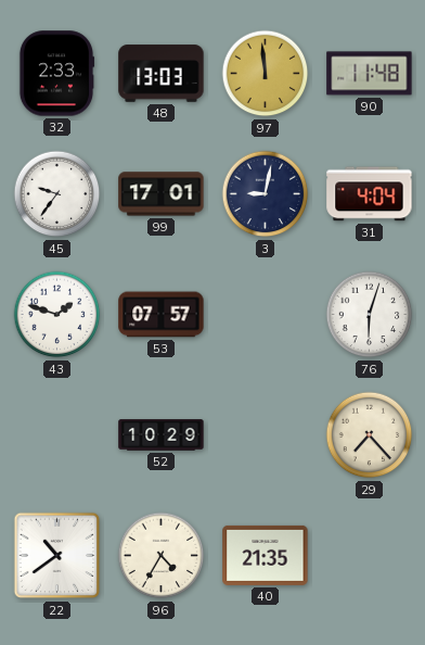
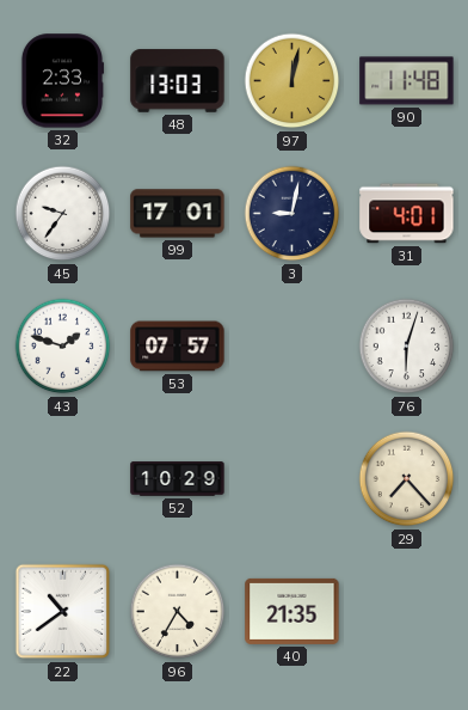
97: 11:59 -> 12:02 (292, 81)
31: 4:04 -> 4:01 (407, 214)
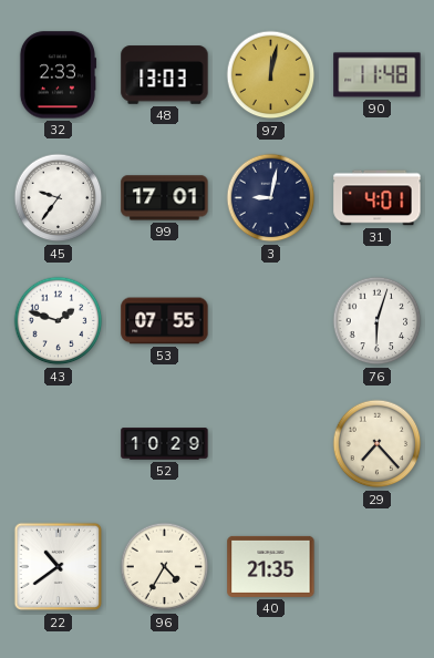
53: 07:57 -> 07:55 (165, 321)
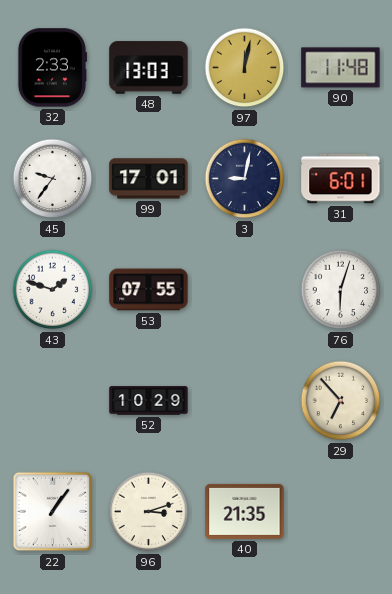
31: 4:01 -> 6:01 (341, 179)
29: 7:23 -> 6:53 (341, 401)
22: 10:39 -> 1:06 (53, 512)
96: 4:35 -> 3:12 (149, 512)
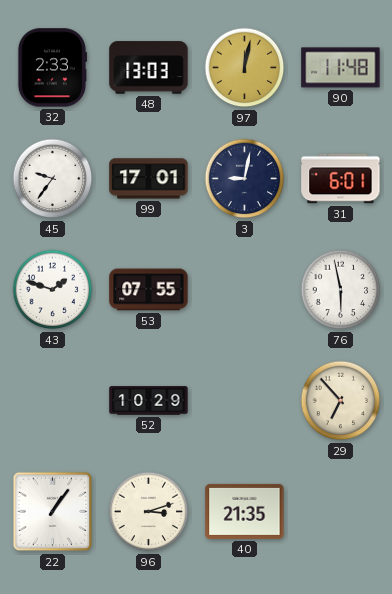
76: 6:03 -> 5:58 (341, 290)
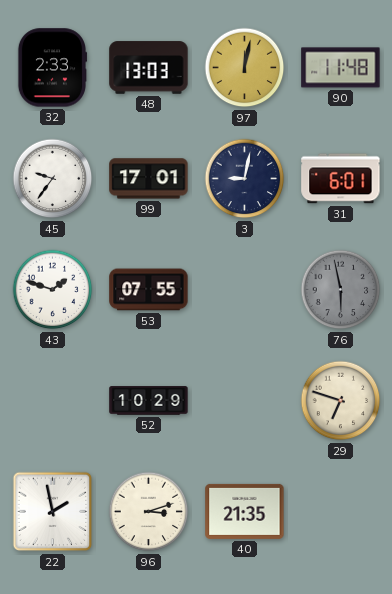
76 dial: white -> grey (341, 290)
29: 6:53 -> 6:48 (341, 401)
22: 1:06 -> 1:58 (53, 512)
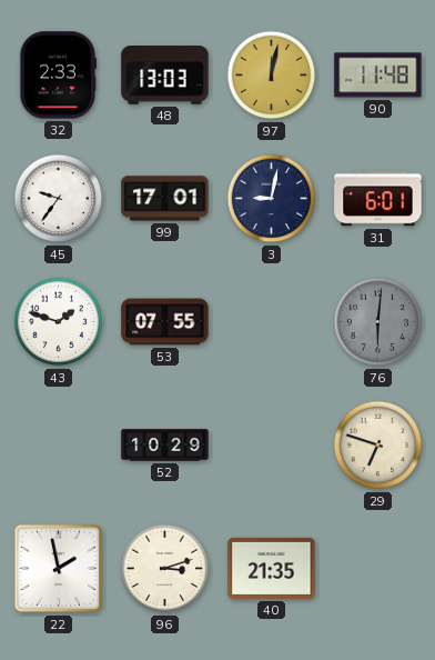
76: 5:58 -> 6:01 (378, 322)
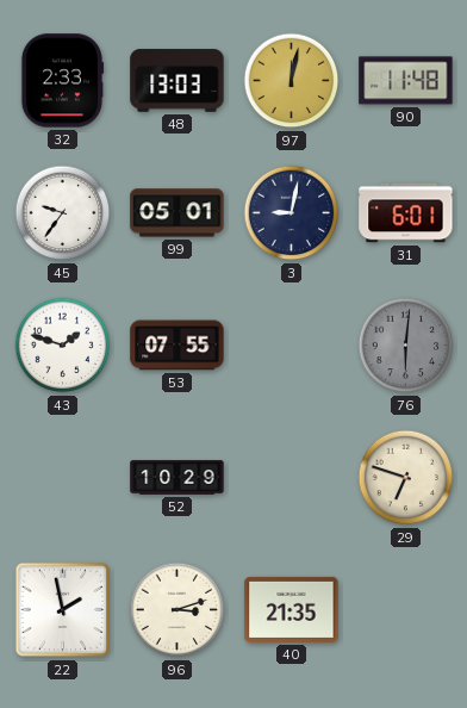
99: 17:01 -> 05:01 (178, 213)
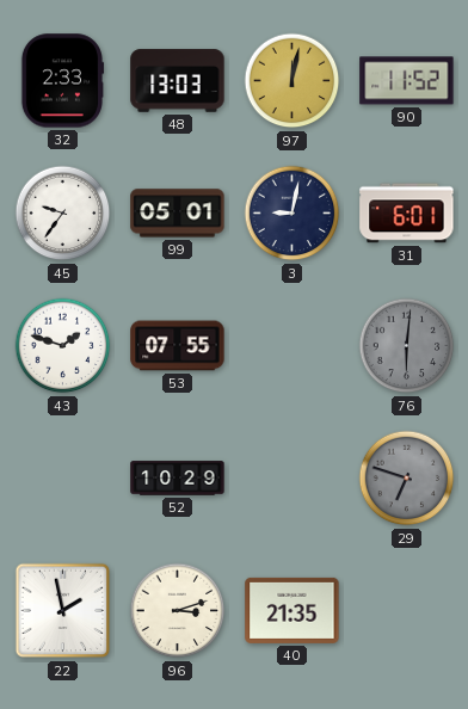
90: 11:48 -> 11:52 (407, 81)
29 dial: cream -> grey (407, 479)
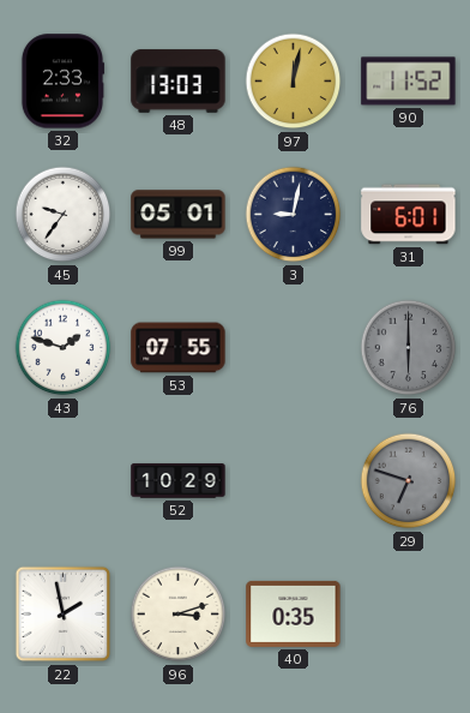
76: 6:01 -> 6:00 (409, 348)
40: 21:35 -> 0:35 (294, 613)
